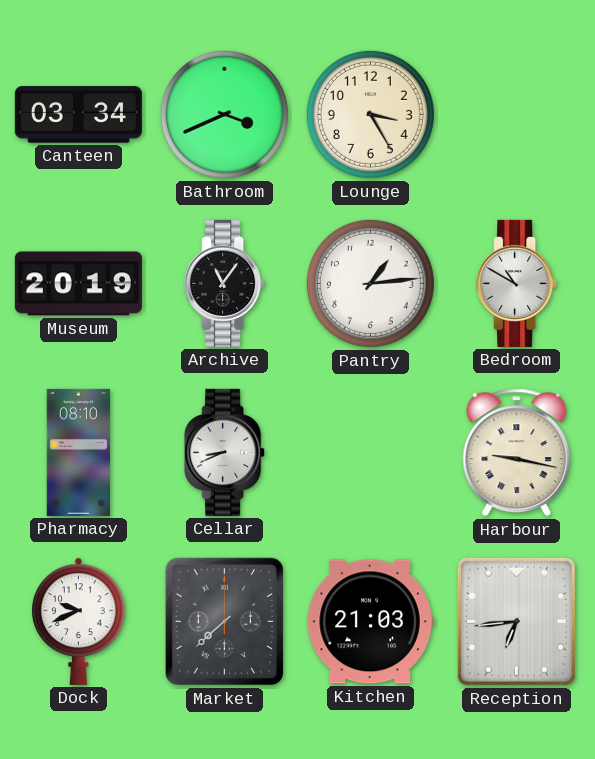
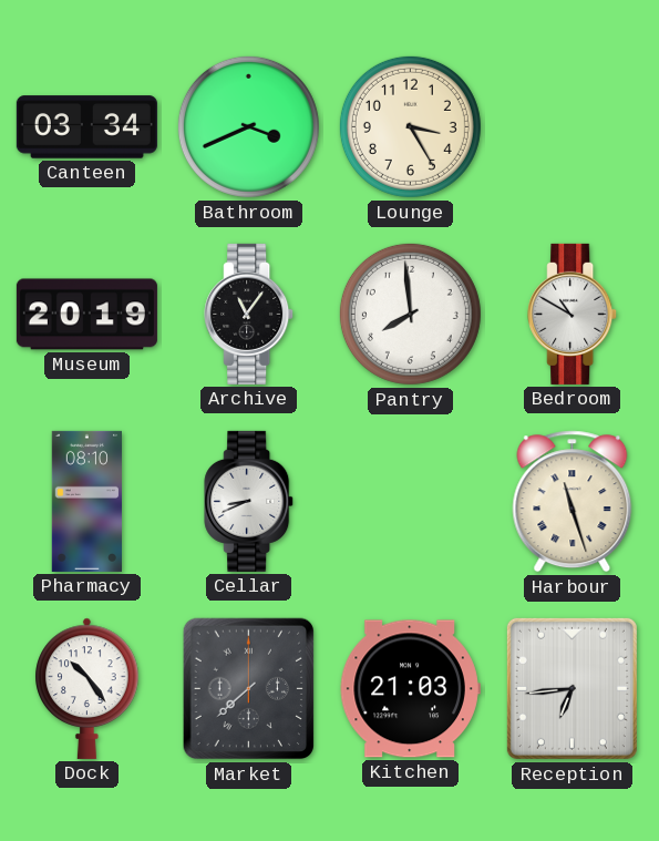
Pantry: 1:14 -> 7:59 (410, 314)
Harbour: 9:17 -> 11:27 (573, 502)
Dock: 9:41 -> 10:24 (87, 688)
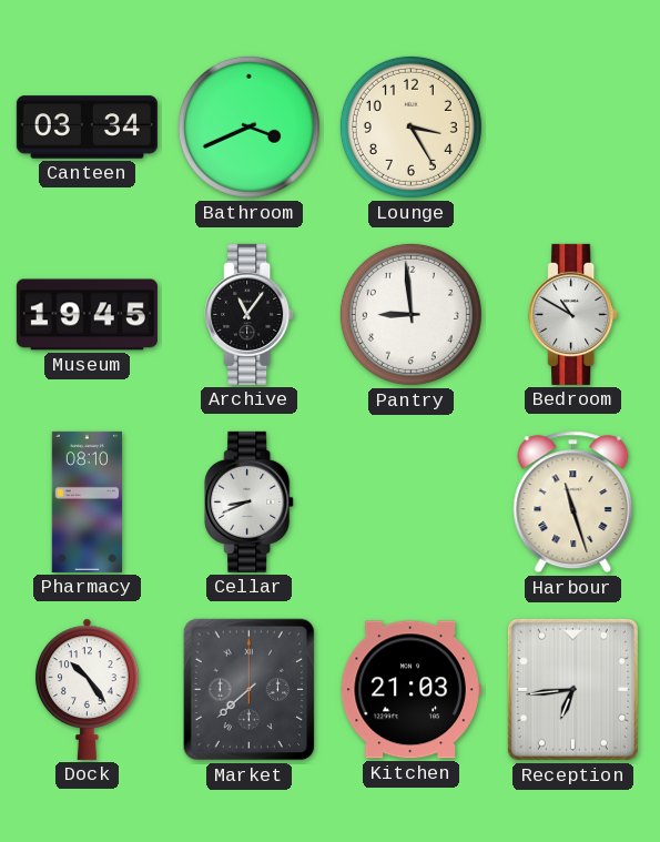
Museum: 20:19 -> 19:45 (87, 315)
Pantry: 7:59 -> 8:59 (410, 314)
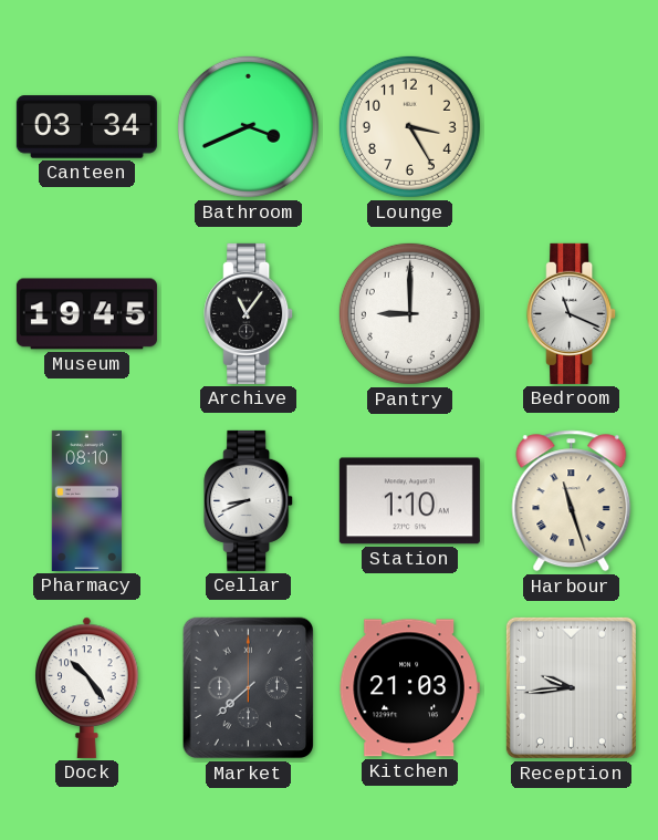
Pantry: 8:59 -> 9:00 (409, 313)
Bedroom: 10:50 -> 11:19 (572, 313)
Station: none -> 1:10 (409, 501)
Reception: 6:44 -> 9:44 (571, 687)
